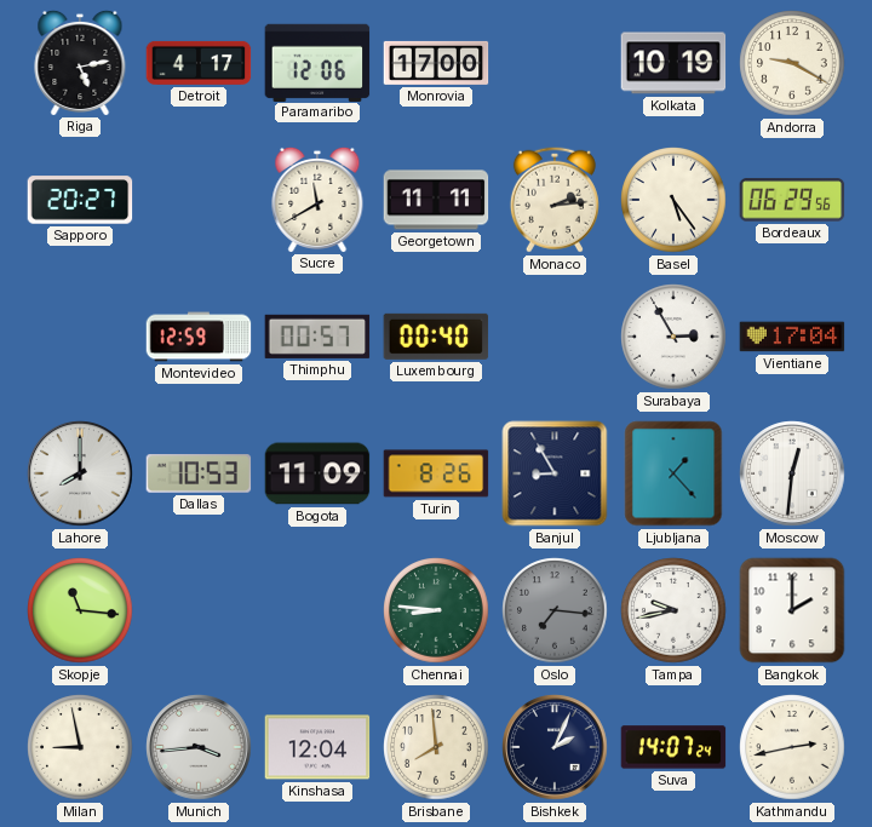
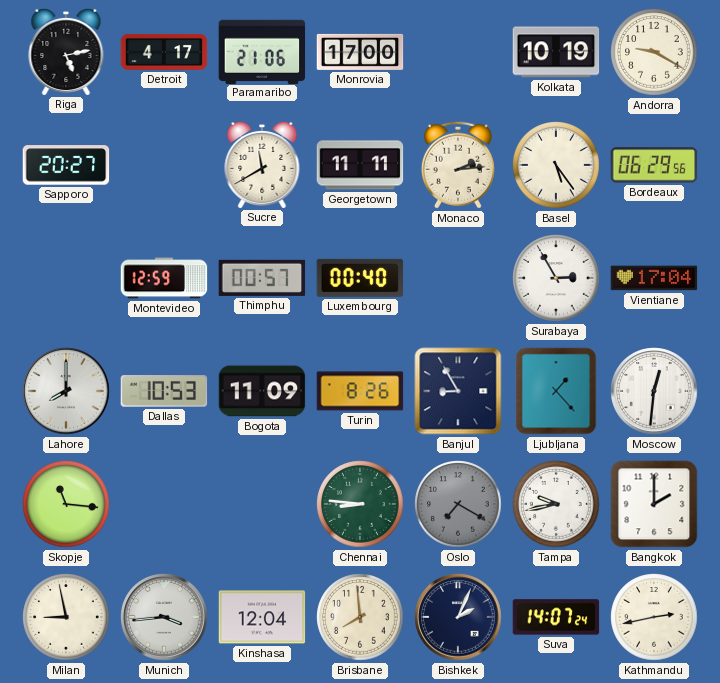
Paramaribo: 12:06 -> 21:06 (262, 51)
Oslo: 7:16 -> 7:20 (458, 504)
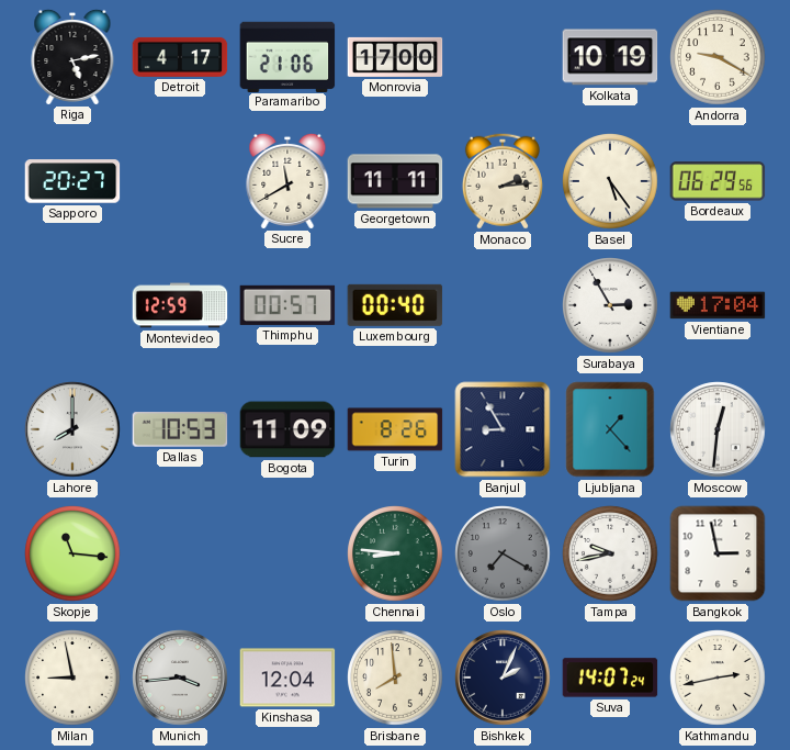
Bangkok: 2:00 -> 2:58 (718, 553)
